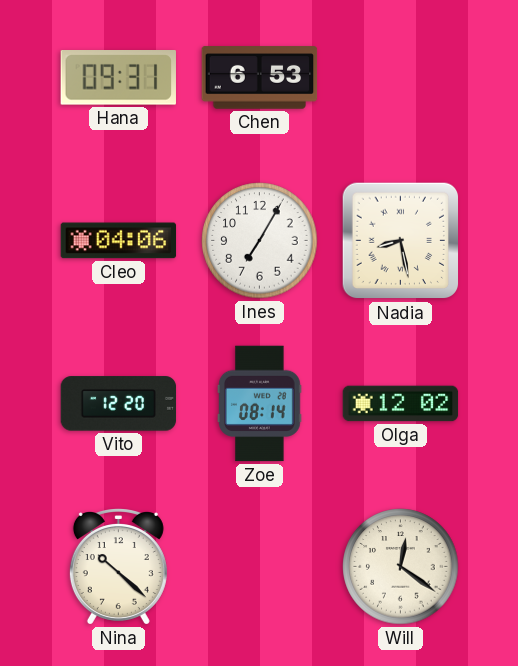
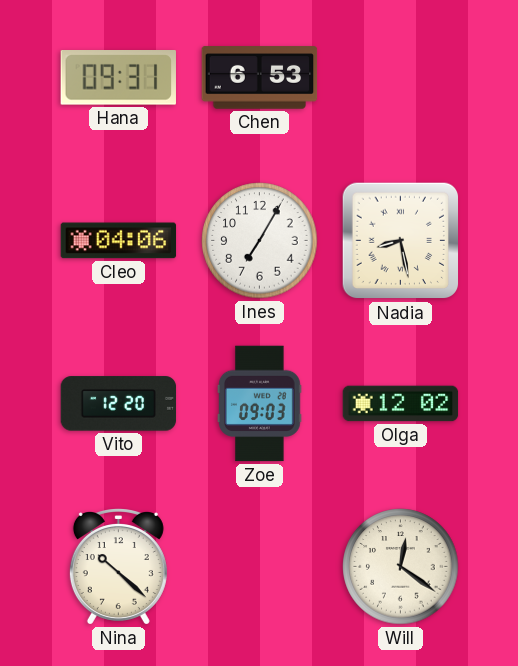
Zoe: 08:14 -> 09:03 (260, 404)
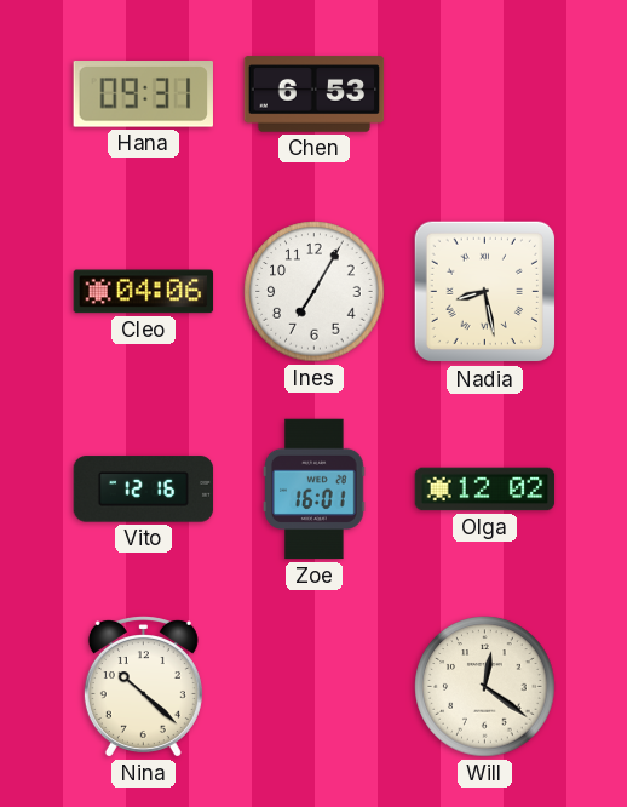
Vito: 12:20 -> 12:16 (144, 490)
Zoe: 09:03 -> 16:01 (315, 490)
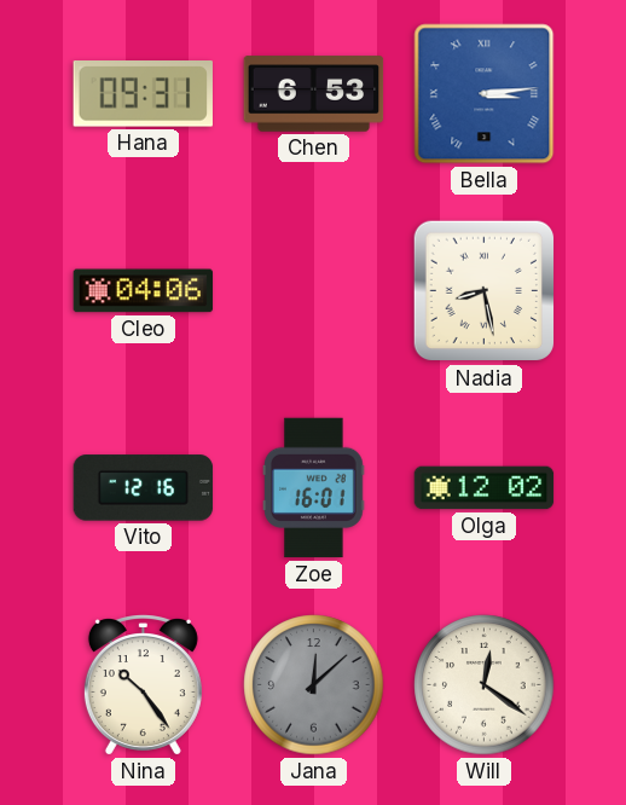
Bella: none -> 3:14 (485, 94)
Ines: 7:05 -> none (315, 292)
Nina: 10:22 -> 10:24 (143, 685)
Jana: none -> 12:08 (314, 685)
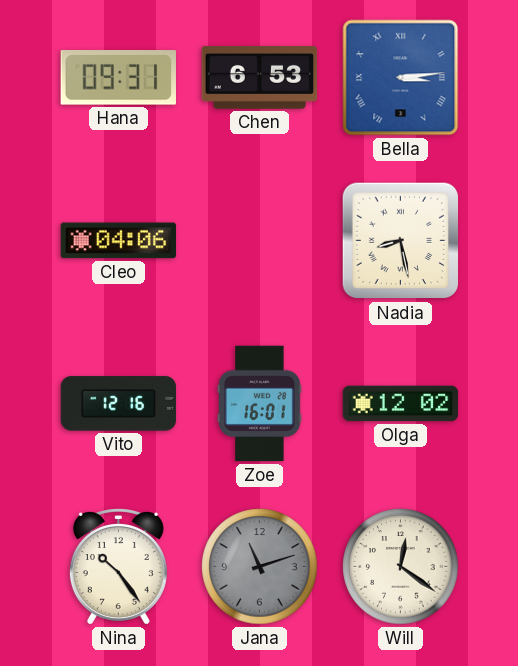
Jana: 12:08 -> 11:12 (260, 567)
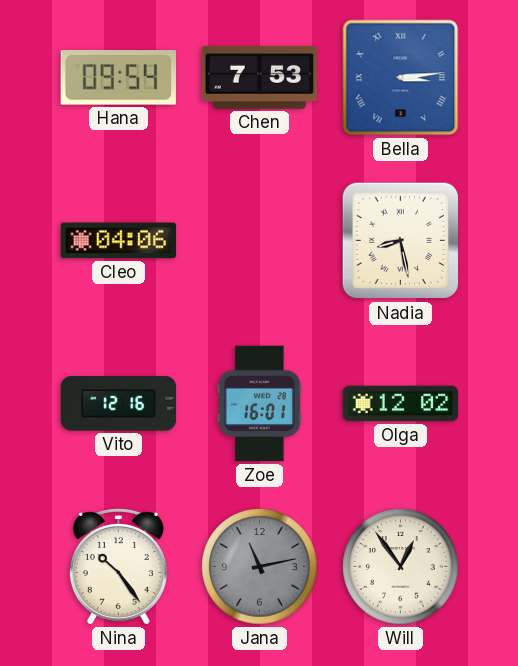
Hana: 09:31 -> 09:54 (118, 78)
Chen: 6:53 -> 7:53 (260, 78)
Jana: 11:12 -> 11:13 (260, 567)
Will: 12:21 -> 12:54 (401, 567)
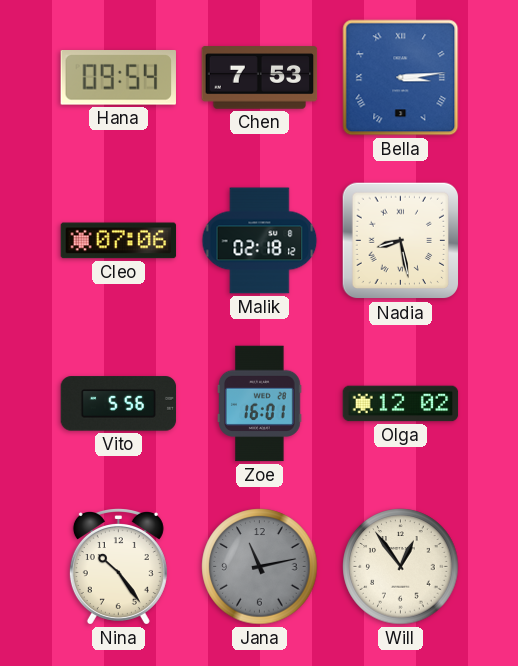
Cleo: 04:06 -> 07:06 (119, 241)
Malik: none -> 02:18 (260, 241)
Vito: 12:16 -> 5:56 (119, 404)
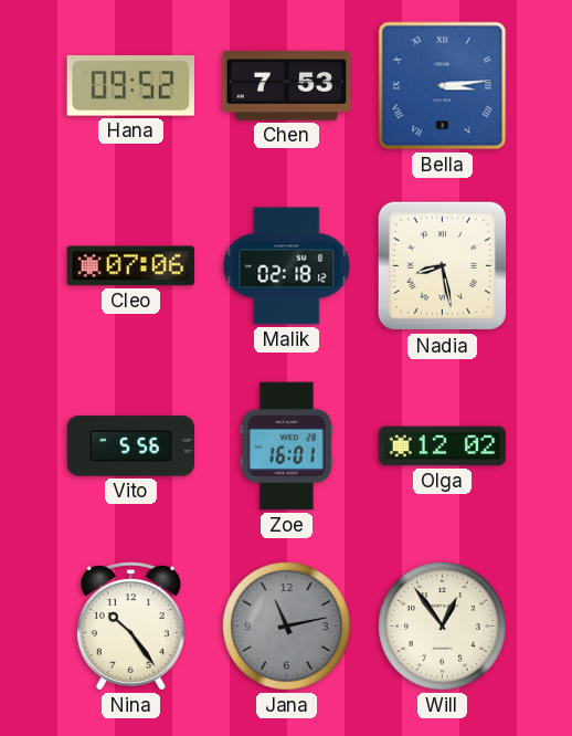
Hana: 09:54 -> 09:52 (130, 86)
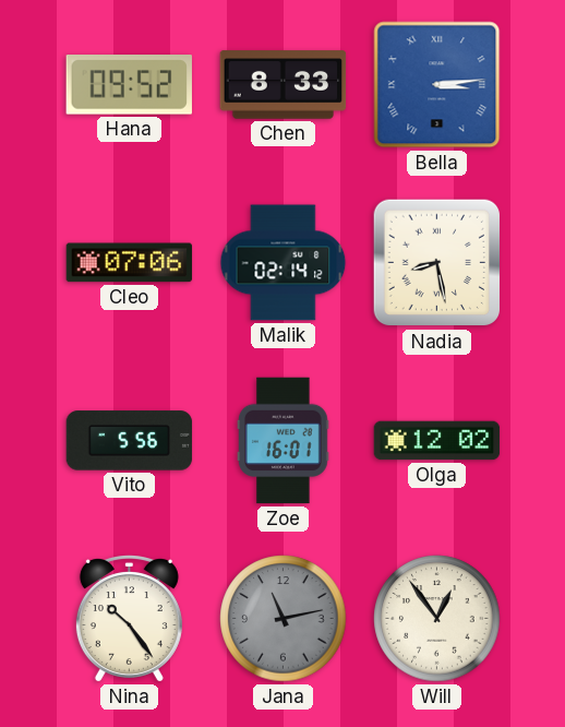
Chen: 7:53 -> 8:33 (284, 85)
Malik: 02:18 -> 02:14 (284, 263)
